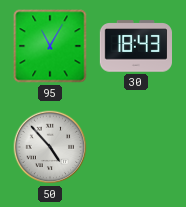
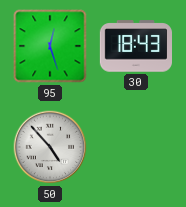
95: 11:05 -> 12:27 (50, 46)
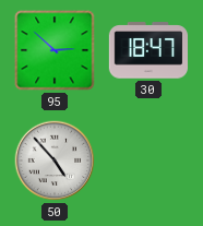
95: 12:27 -> 2:52 (55, 50)
30: 18:43 -> 18:47 (147, 50)
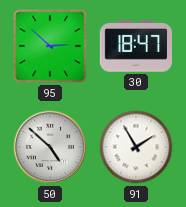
50: 4:53 -> 4:52 (50, 147)
91: none -> 1:55 (136, 147)
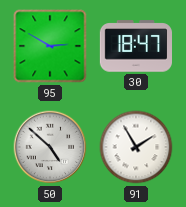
95: 2:52 -> 2:50 (50, 46)
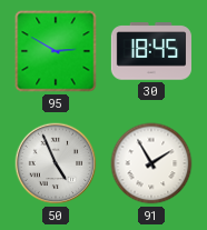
30: 18:47 -> 18:45 (150, 51)
50: 4:52 -> 4:56 (56, 163)
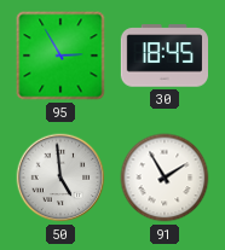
95: 2:50 -> 2:55 (60, 56)
50: 4:56 -> 4:59 (60, 178)
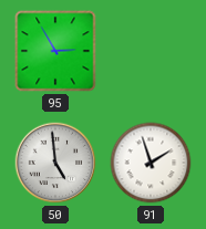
30: 18:45 -> none (163, 56)
91: 1:55 -> 1:57 (151, 163)
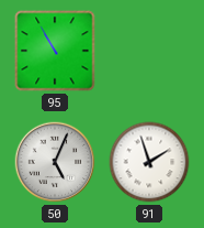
95: 2:55 -> 10:55 (55, 51)
50: 4:59 -> 5:04 (55, 162)
